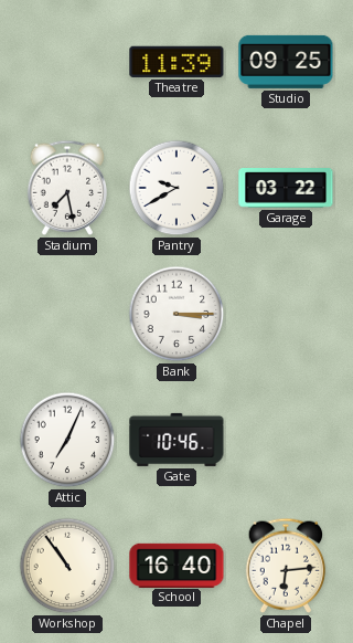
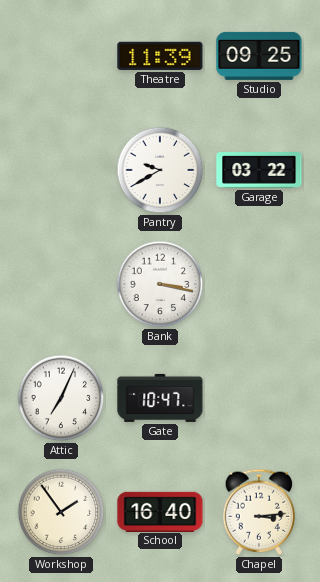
Stadium: 7:28 -> none (67, 188)
Bank: 3:15 -> 3:17 (160, 284)
Gate: 10:46 -> 10:47 (160, 398)
Workshop: 10:54 -> 1:54 (61, 512)
Chapel: 6:14 -> 3:14 (259, 512)
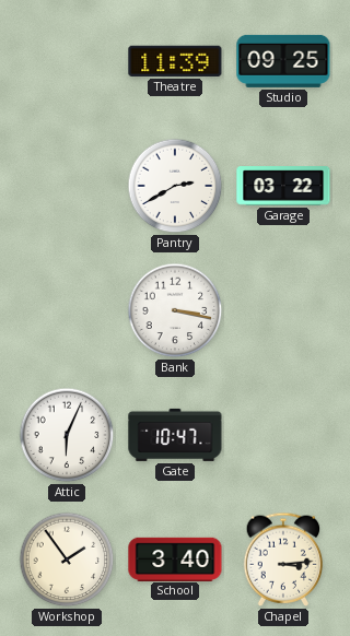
Pantry: 9:40 -> 2:40 (175, 186)
Attic: 7:04 -> 6:04 (67, 435)
School: 16:40 -> 3:40 (175, 558)
